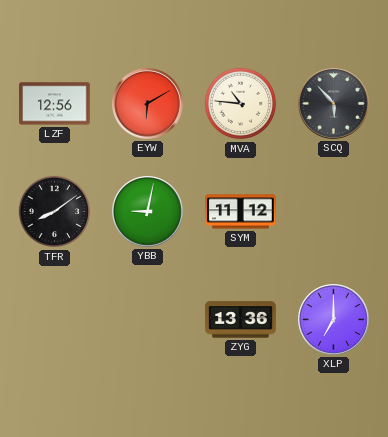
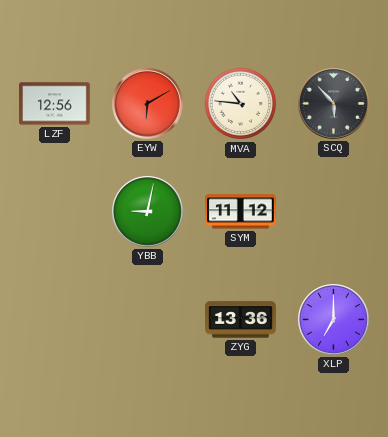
TFR: 8:09 -> none (55, 212)
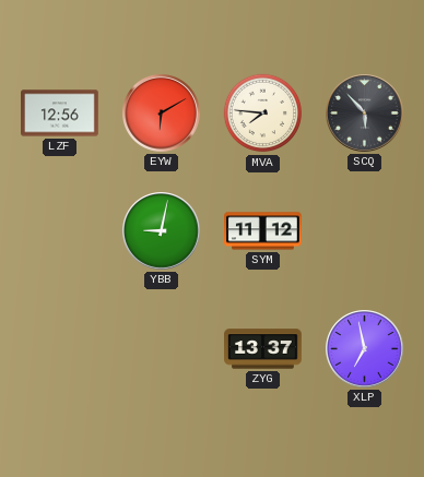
MVA: 10:46 -> 7:46 (263, 114)
ZYG: 13:36 -> 13:37 (263, 349)
XLP: 7:00 -> 6:58 (365, 349)
